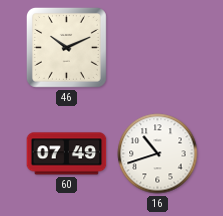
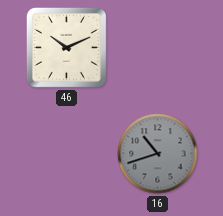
60: 07:49 -> none (67, 154)
16 dial: white -> grey (158, 154)
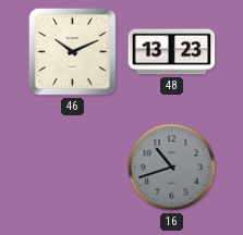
48: none -> 13:23 (172, 52)
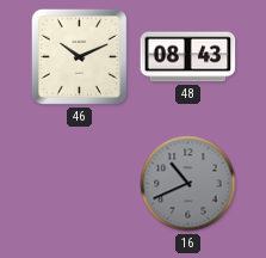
48: 13:23 -> 08:43 (188, 57)
16: 10:42 -> 10:41 (188, 184)
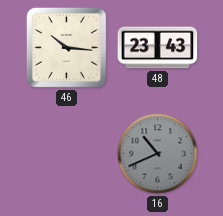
46: 10:11 -> 10:16 (66, 47)
48: 08:43 -> 23:43 (158, 48)
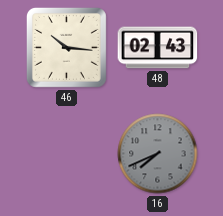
48: 23:43 -> 02:43 (158, 48)
16: 10:41 -> 7:41 (158, 154)
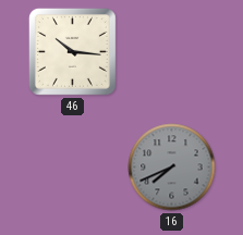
48: 02:43 -> none (158, 48)
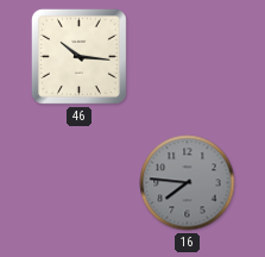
16: 7:41 -> 7:46 (188, 183)
